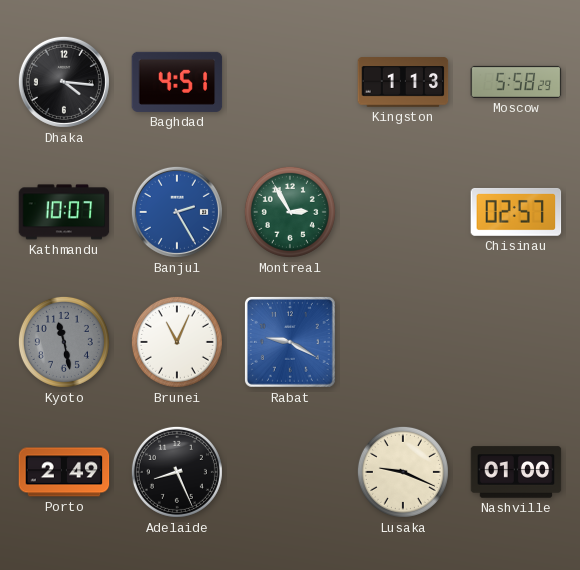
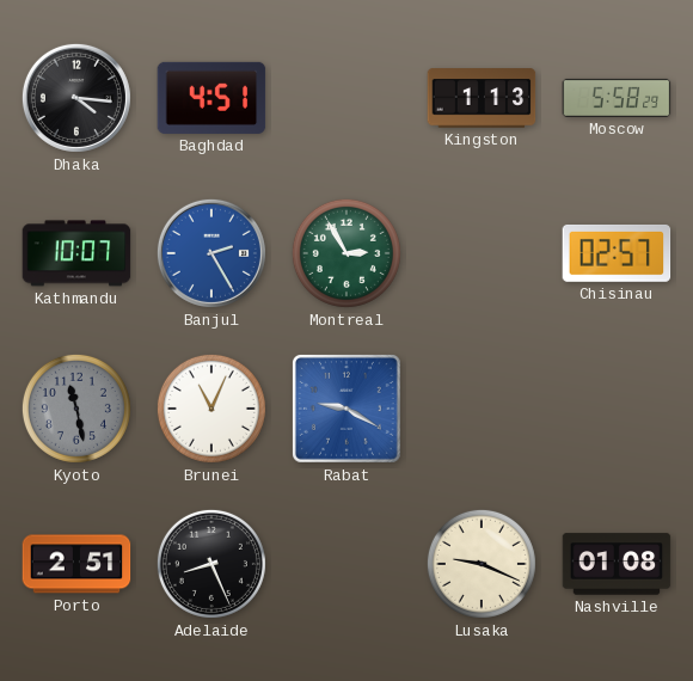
Porto: 2:49 -> 2:51 (76, 564)
Nashville: 01:00 -> 01:08 (617, 564)
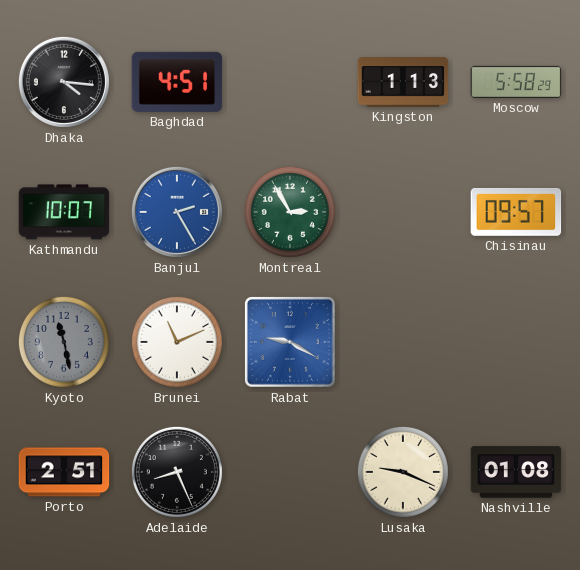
Chisinau: 02:57 -> 09:57 (516, 212)
Brunei: 11:04 -> 11:11 (177, 342)
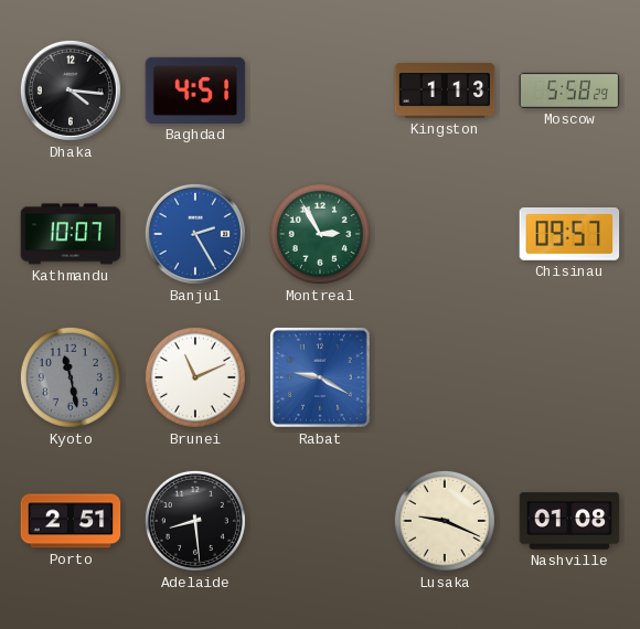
Adelaide: 8:26 -> 8:29 (195, 521)
